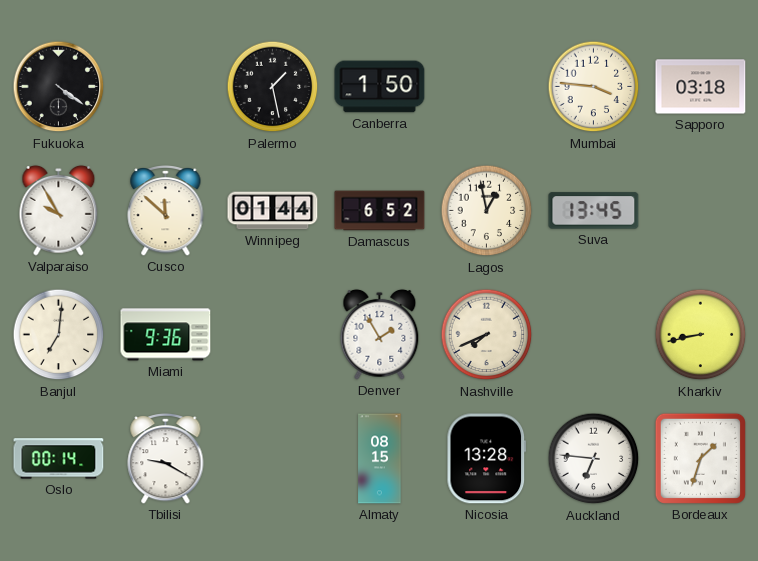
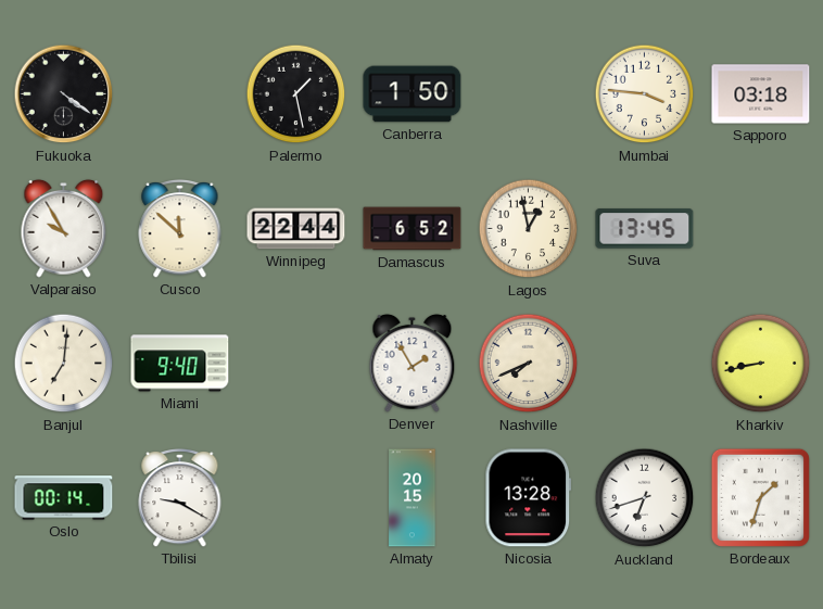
Winnipeg: 01:44 -> 22:44 (296, 229)
Miami: 9:36 -> 9:40 (180, 364)
Almaty: 08:15 -> 20:15 (413, 498)
Auckland: 6:46 -> 6:42 (645, 498)
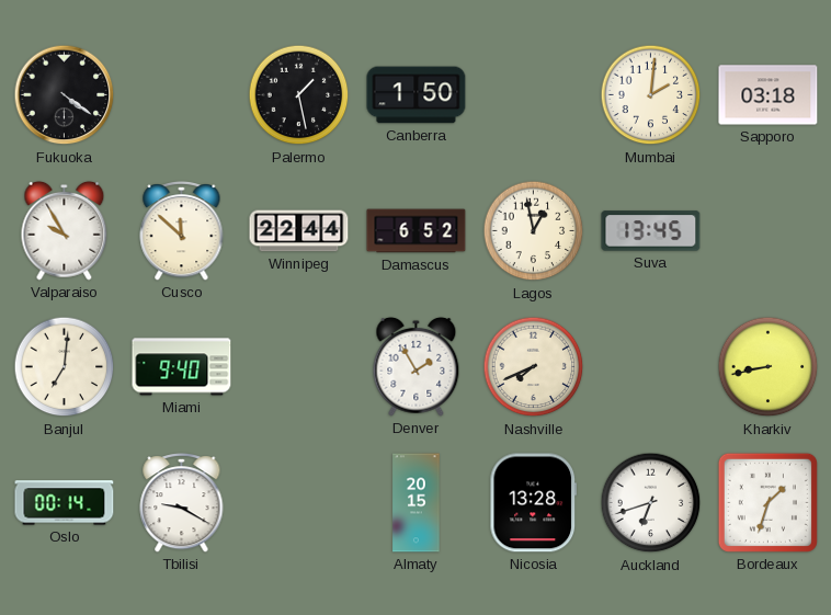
Mumbai: 3:46 -> 2:01 (651, 95)
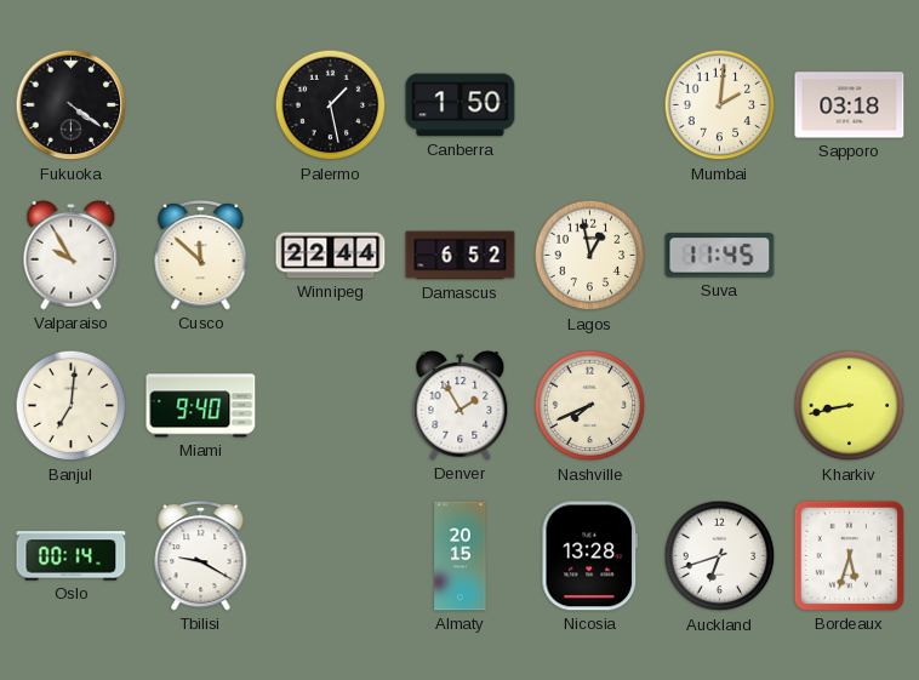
Suva: 13:45 -> 11:45 (720, 256)
Bordeaux: 1:33 -> 5:33 (849, 555)
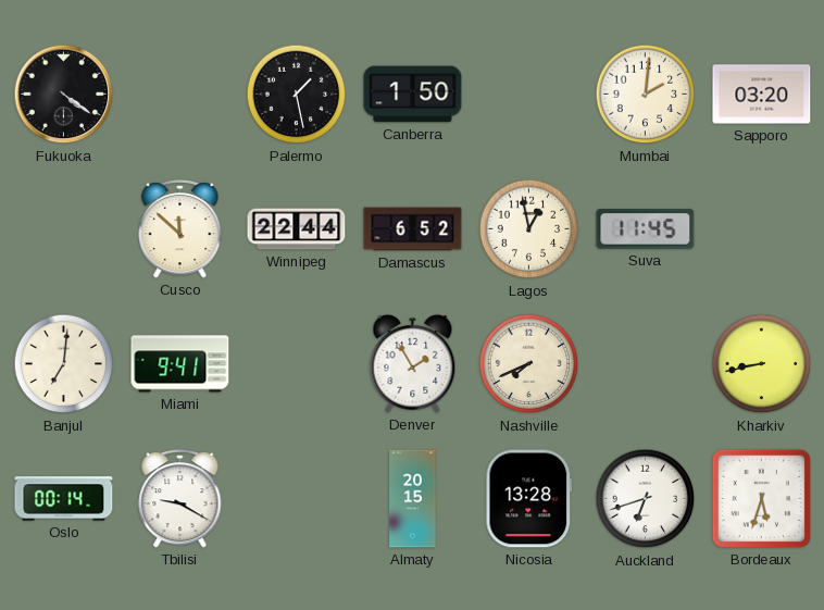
Sapporo: 03:18 -> 03:20 (762, 95)
Valparaiso: 9:55 -> none (72, 255)
Miami: 9:40 -> 9:41 (180, 364)
